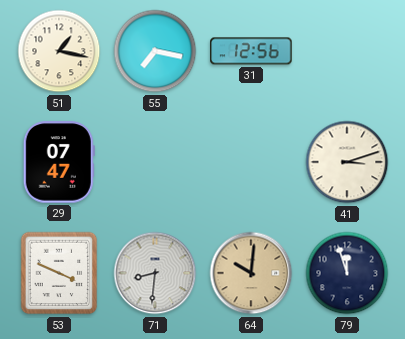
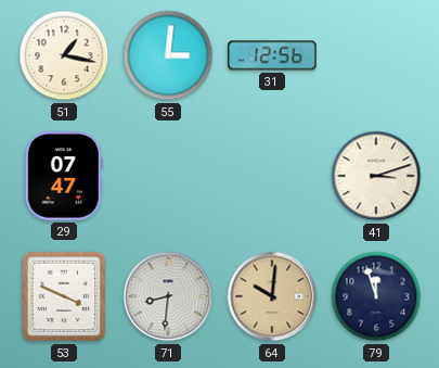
55: 7:17 -> 3:01 (168, 55)
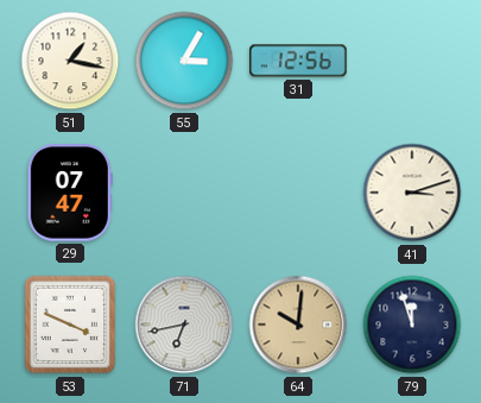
55: 3:01 -> 3:05 (184, 61)
71: 8:31 -> 6:43 (184, 325)
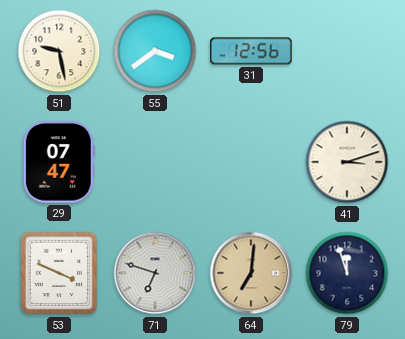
51: 1:17 -> 9:28 (59, 51)
55: 3:05 -> 3:39 (155, 51)
71: 6:43 -> 6:48 (155, 273)
64: 10:01 -> 7:01 (251, 273)
